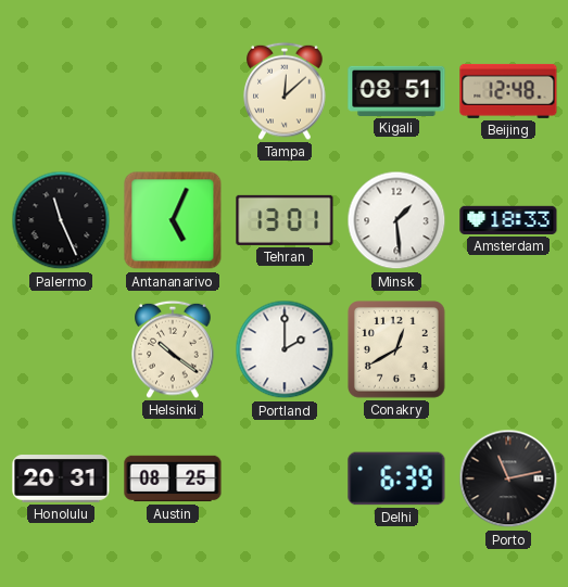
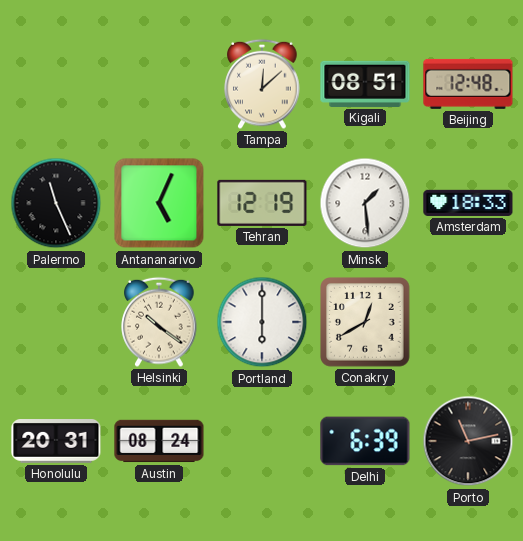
Tehran: 13:01 -> 12:19 (262, 203)
Portland: 2:00 -> 6:00 (262, 322)
Austin: 08:25 -> 08:24 (159, 441)
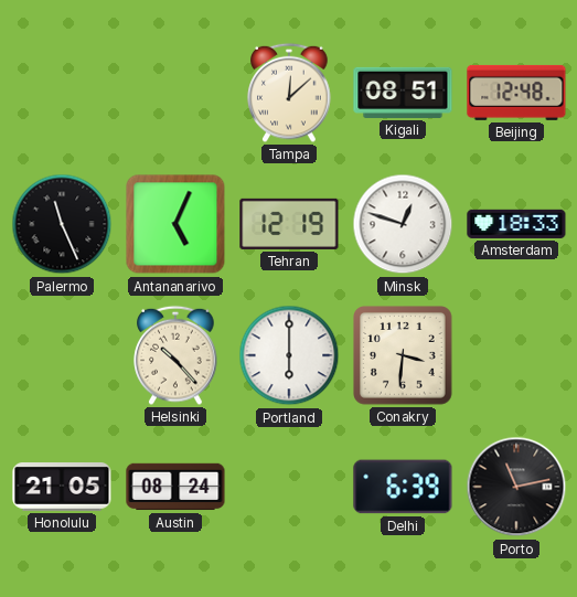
Minsk: 1:29 -> 12:48 (403, 224)
Helsinki: 10:21 -> 10:23 (175, 355)
Conakry: 12:40 -> 3:31 (403, 355)
Honolulu: 20:31 -> 21:05 (62, 488)
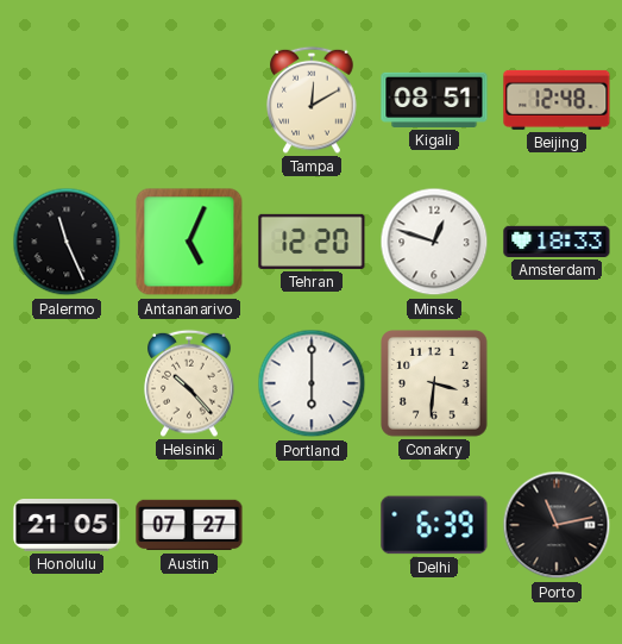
Tampa: 12:08 -> 12:10 (312, 100)
Tehran: 12:19 -> 12:20 (312, 242)
Austin: 08:24 -> 07:27 (189, 525)
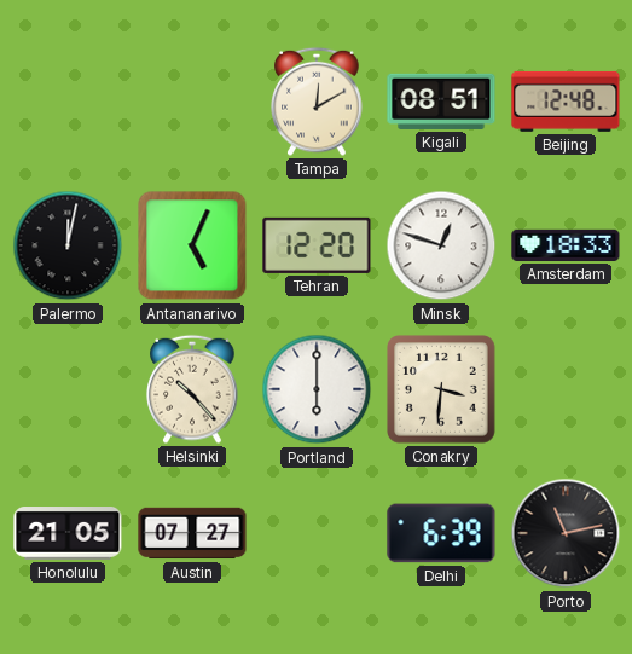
Palermo: 11:26 -> 12:02 (68, 245)
